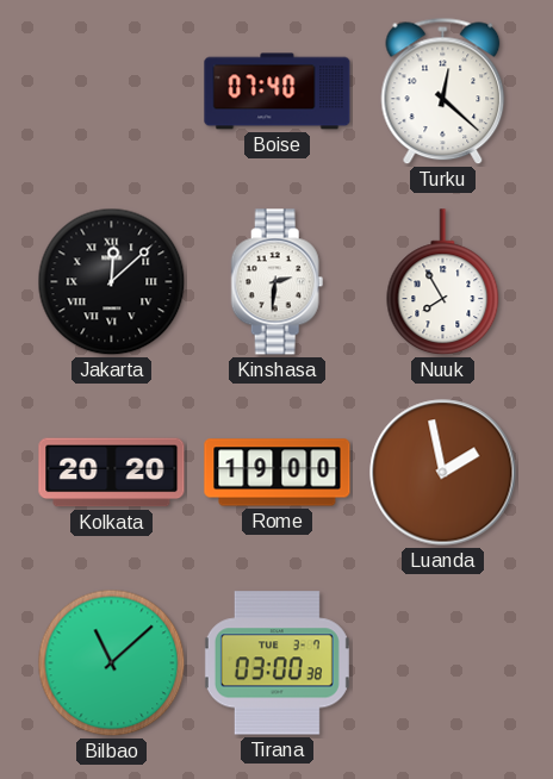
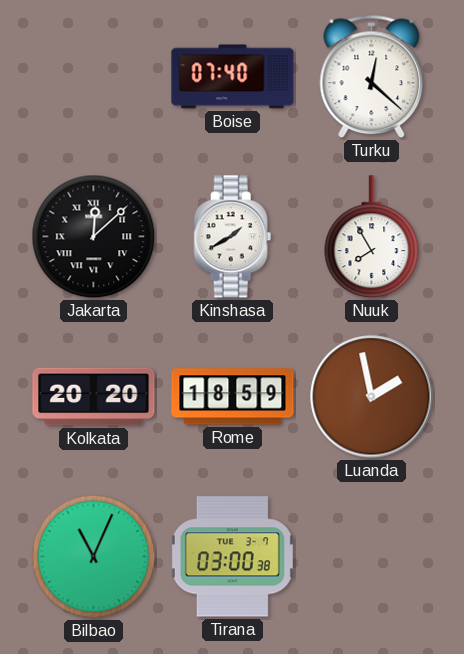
Kinshasa: 2:31 -> 1:40 (233, 237)
Rome: 19:00 -> 18:59 (233, 397)
Bilbao: 11:08 -> 11:04 (94, 557)
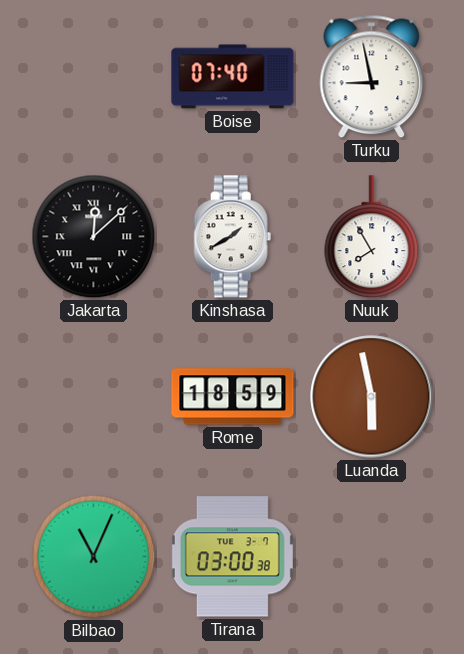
Turku: 12:22 -> 8:58 (372, 77)
Kolkata: 20:20 -> none (94, 397)
Luanda: 1:58 -> 5:58 (372, 397)
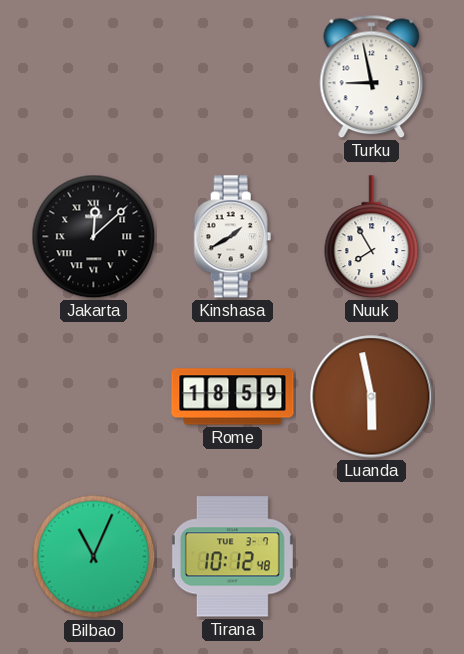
Boise: 07:40 -> none (233, 77)
Tirana: 03:00 -> 10:12 (232, 557)
